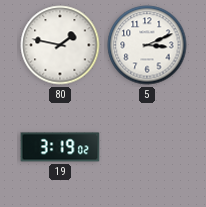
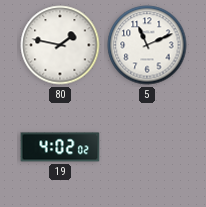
5: 3:11 -> 11:11 (147, 45)
19: 3:19 -> 4:02 (60, 147)
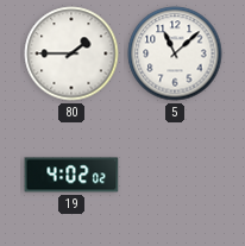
80: 1:47 -> 1:45 (71, 53)
5: 11:11 -> 11:08 (175, 53)
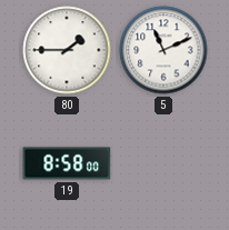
5: 11:08 -> 11:11 (163, 50)
19: 4:02 -> 8:58 (67, 163)
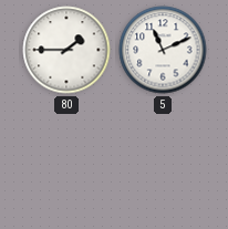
19: 8:58 -> none (67, 163)
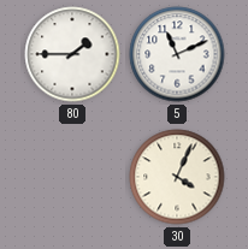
30: none -> 4:04 (177, 177)
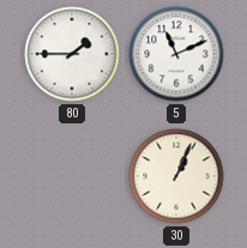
30: 4:04 -> 1:04 (176, 176)
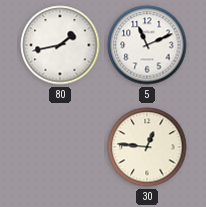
80: 1:45 -> 1:43 (60, 45)
30: 1:04 -> 12:46 (147, 147)
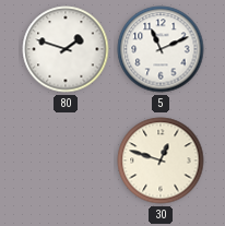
80: 1:43 -> 1:48 (66, 49)
30: 12:46 -> 12:48 (161, 160)
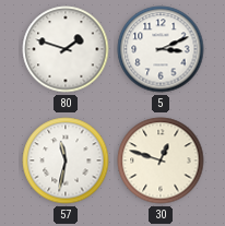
5: 11:11 -> 3:11 (161, 49)
57: none -> 11:32 (66, 160)
